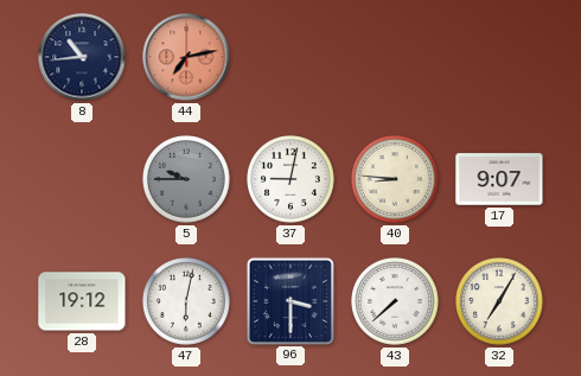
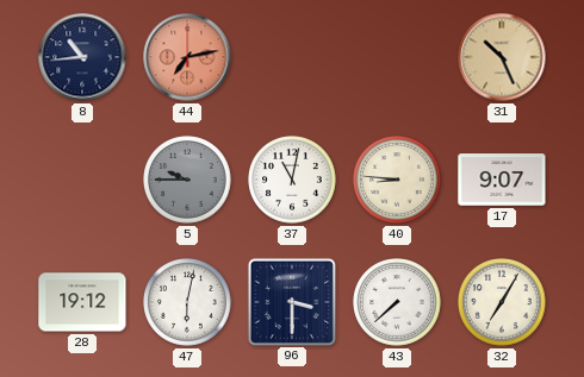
31: none -> 10:26 (502, 57)
37: 9:02 -> 11:02 (292, 180)
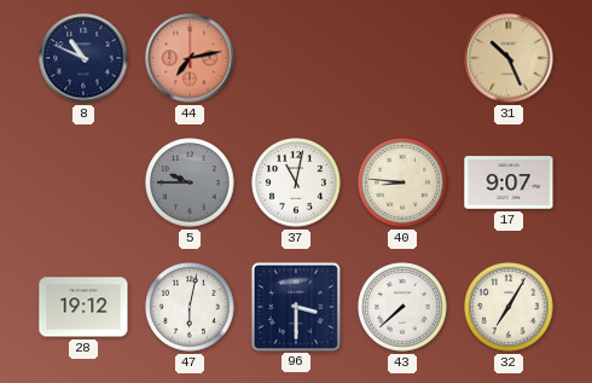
8: 10:44 -> 10:49 (83, 58)
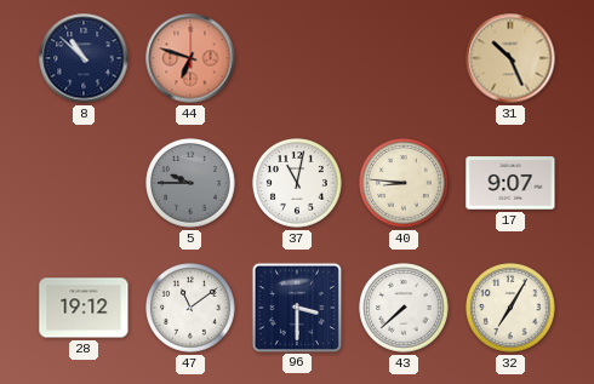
8: 10:49 -> 10:52 (84, 58)
44: 7:13 -> 6:48 (190, 58)
47: 6:02 -> 11:09 (190, 308)
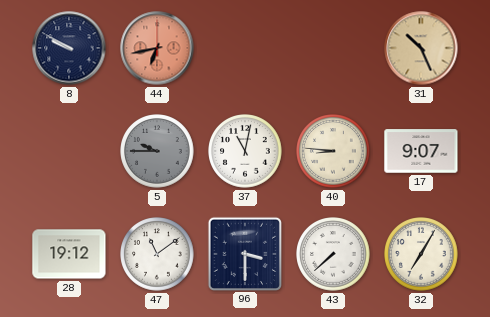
8: 10:52 -> 9:50 (69, 48)
44: 6:48 -> 6:43 (157, 48)
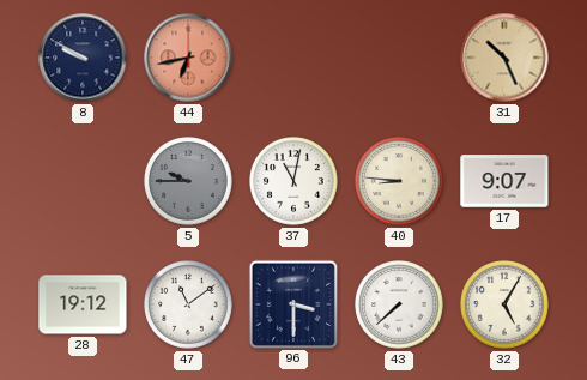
32: 7:05 -> 5:05 (504, 304)
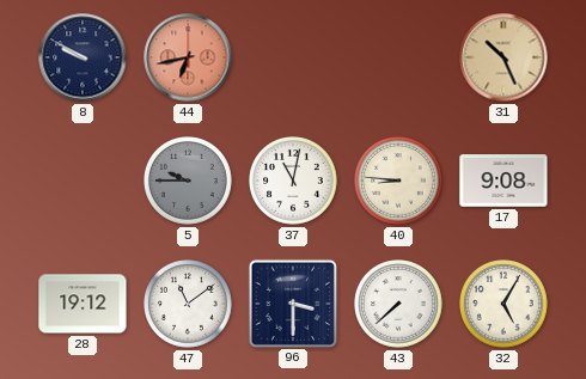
17: 9:07 -> 9:08 (503, 181)
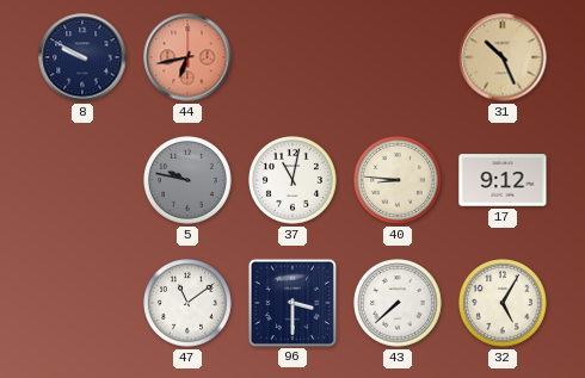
5: 9:45 -> 9:47 (187, 180)
17: 9:08 -> 9:12 (503, 180)
28: 19:12 -> none (83, 304)
